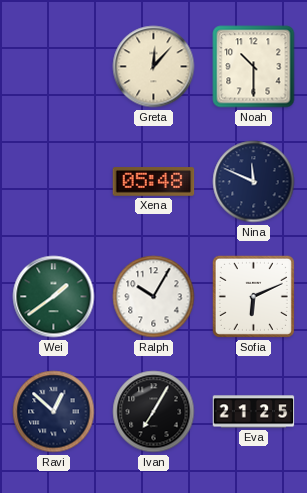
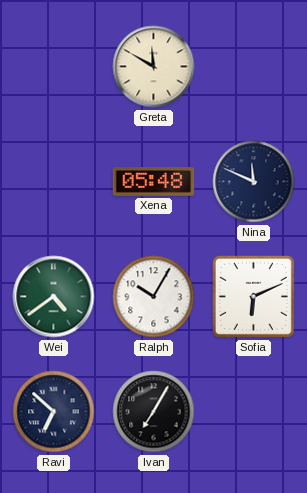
Greta: 12:07 -> 11:50 (154, 67)
Noah: 10:30 -> none (254, 67)
Wei: 1:39 -> 4:39 (54, 297)
Ravi: 12:52 -> 6:52 (54, 412)
Eva: 21:25 -> none (254, 412)
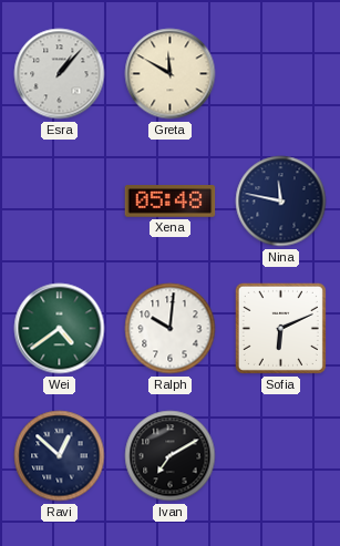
Esra: none -> 1:07 (60, 74)
Nina: 11:49 -> 11:47 (281, 202)
Ralph: 10:05 -> 10:01 (171, 329)
Ravi: 6:52 -> 12:52 (60, 456)
Ivan: 7:05 -> 7:10 (171, 456)
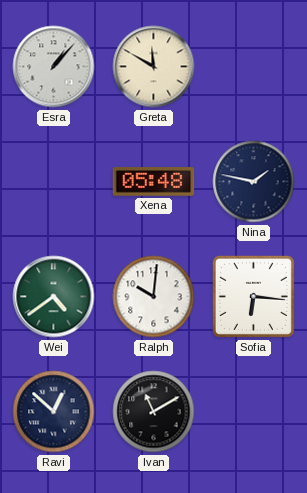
Nina: 11:47 -> 1:47 (254, 182)
Sofia: 6:11 -> 6:16 (253, 296)
Ivan: 7:10 -> 11:10 (154, 412)
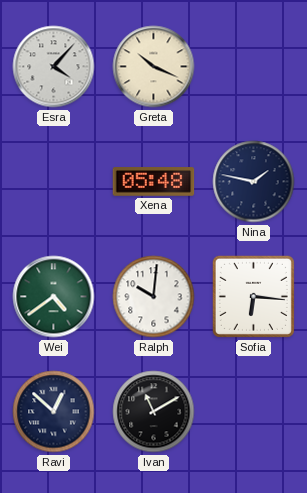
Esra: 1:07 -> 4:07 (54, 67)
Greta: 11:50 -> 10:19 (154, 67)
